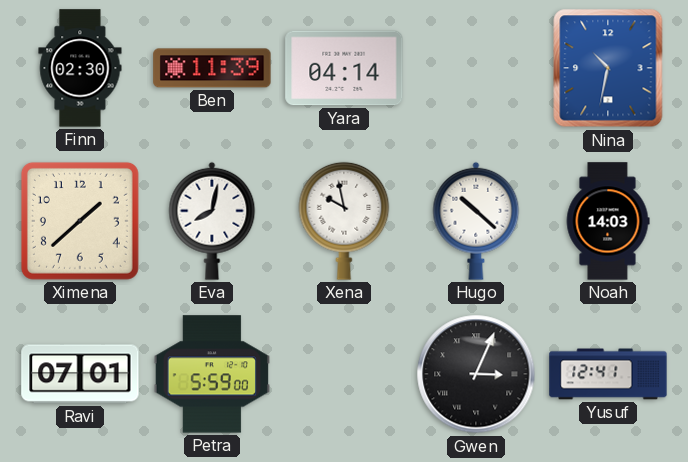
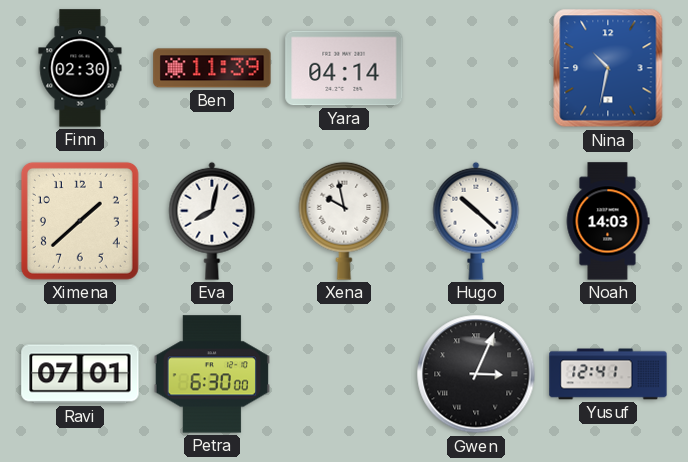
Petra: 5:59 -> 6:30 (212, 374)
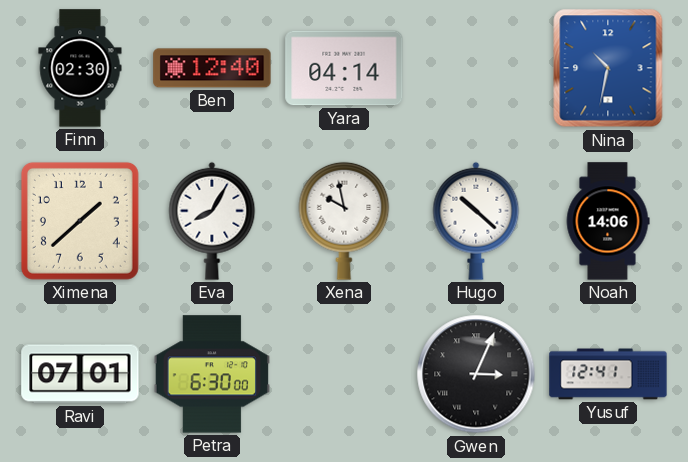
Ben: 11:39 -> 12:40 (212, 68)
Eva: 8:02 -> 8:05 (212, 221)
Noah: 14:03 -> 14:06 (608, 221)
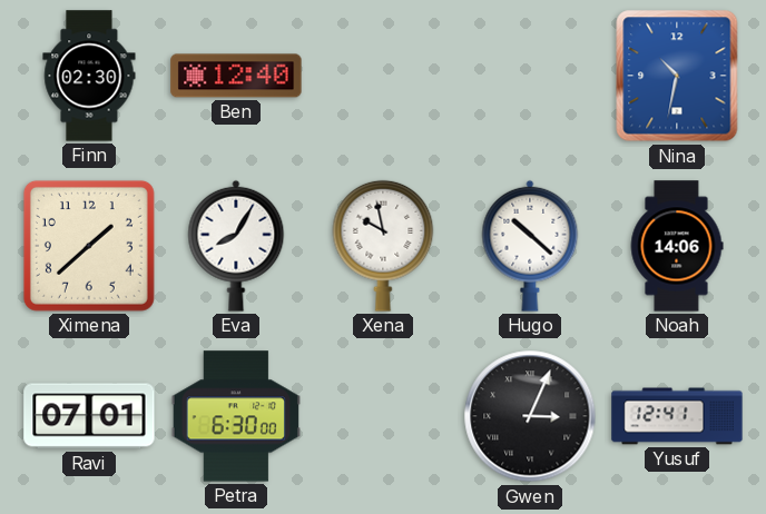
Yara: 04:14 -> none (344, 68)
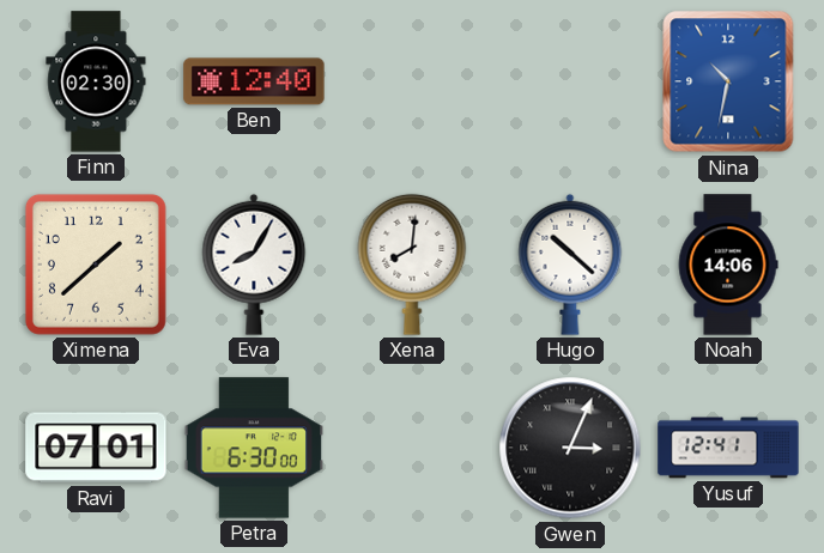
Xena: 9:58 -> 8:01 (412, 265)
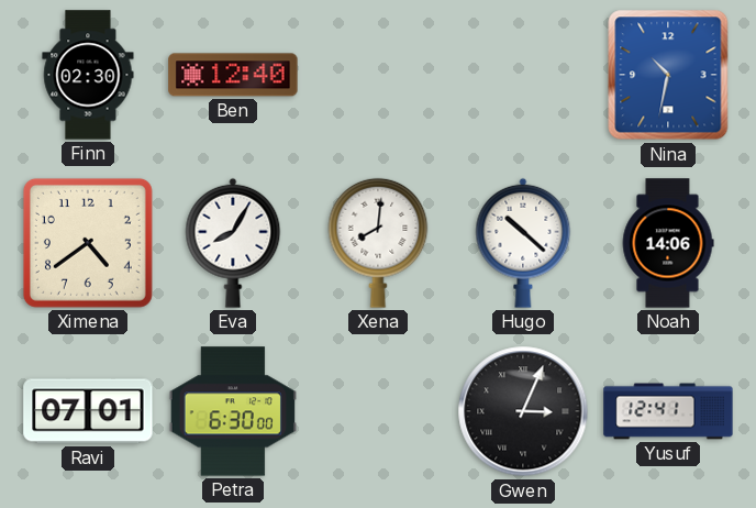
Ximena: 1:38 -> 4:39 (88, 243)
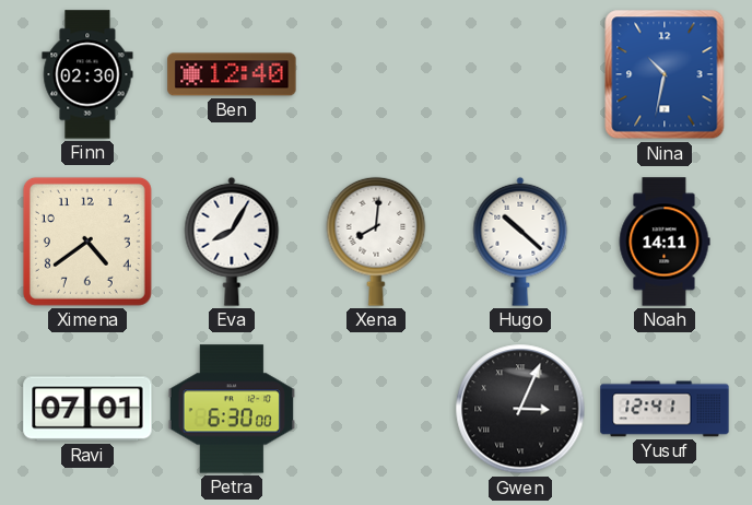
Noah: 14:06 -> 14:11 (665, 242)
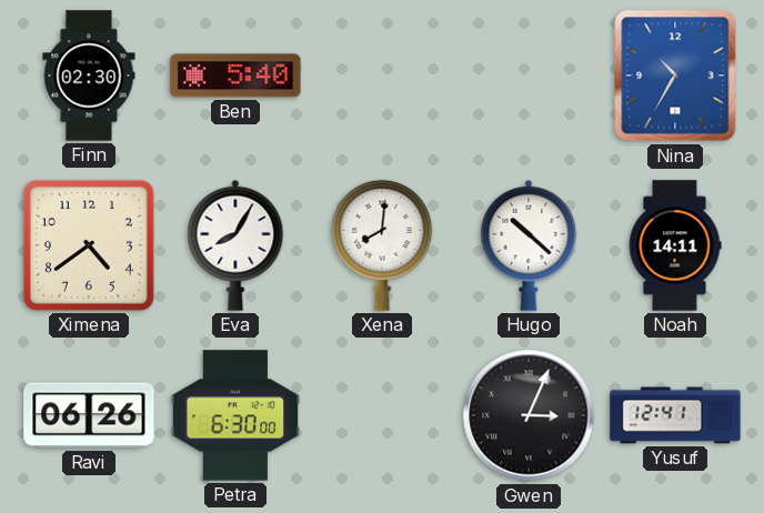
Ben: 12:40 -> 5:40 (235, 76)
Nina: 10:32 -> 10:35 (675, 76)
Ravi: 07:01 -> 06:26 (89, 415)
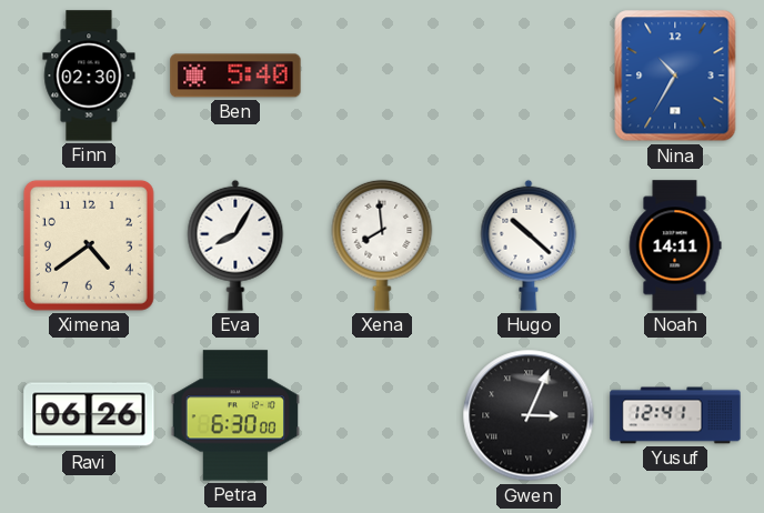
Xena: 8:01 -> 7:59 (382, 245)
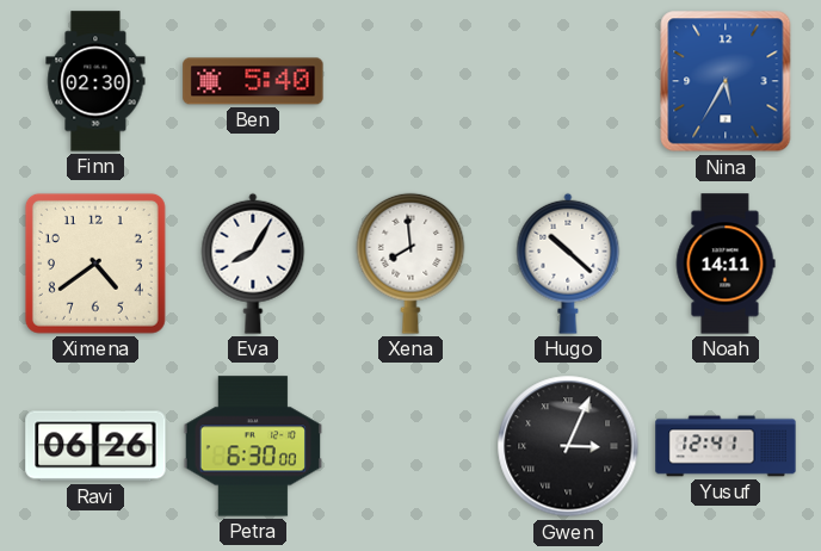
Nina: 10:35 -> 5:35 (726, 81)
